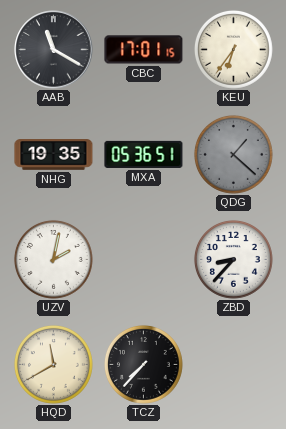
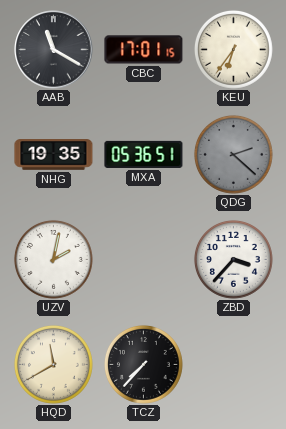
QDG: 1:22 -> 2:22 (234, 155)
ZBD: 8:37 -> 3:37 (234, 260)
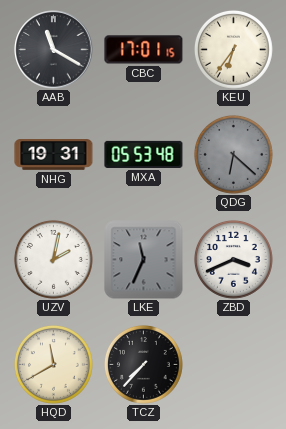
NHG: 19:35 -> 19:31 (54, 155)
MXA: 05:36 -> 05:53 (144, 154)
QDG: 2:22 -> 6:22 (234, 155)
LKE: none -> 11:34 (144, 260)
ZBD: 3:37 -> 3:41 (234, 260)
